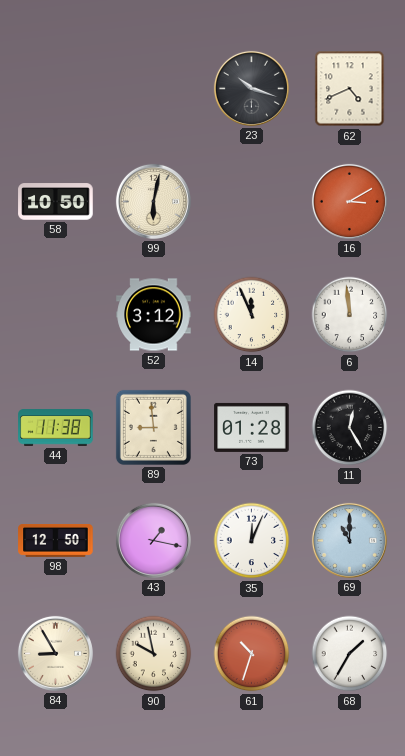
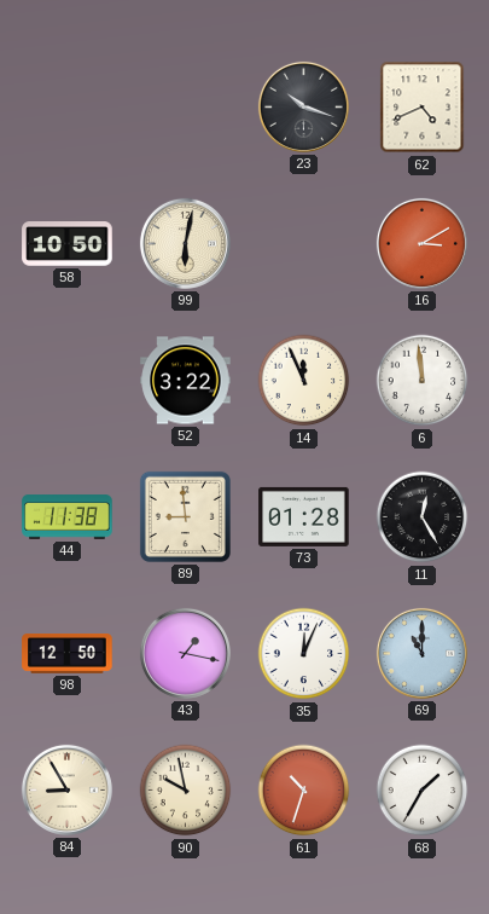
52: 3:12 -> 3:22 (186, 381)
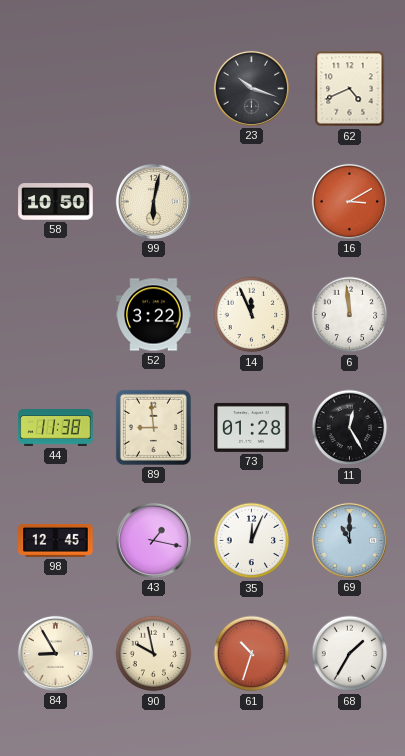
98: 12:50 -> 12:45 (56, 541)
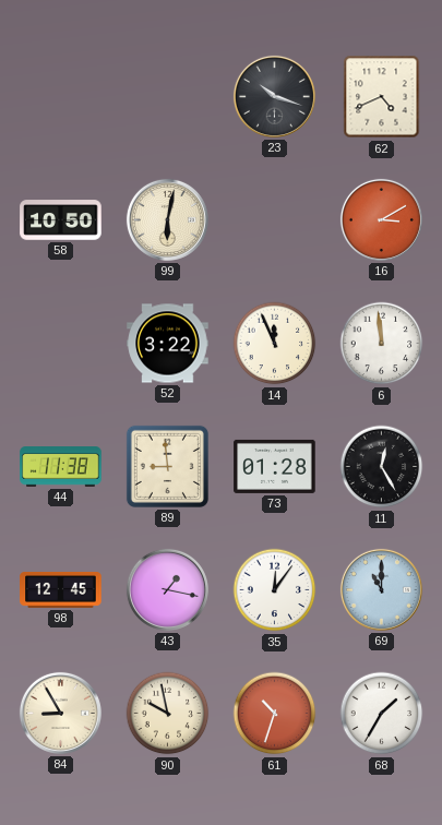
35: 12:04 -> 12:06 (275, 590)
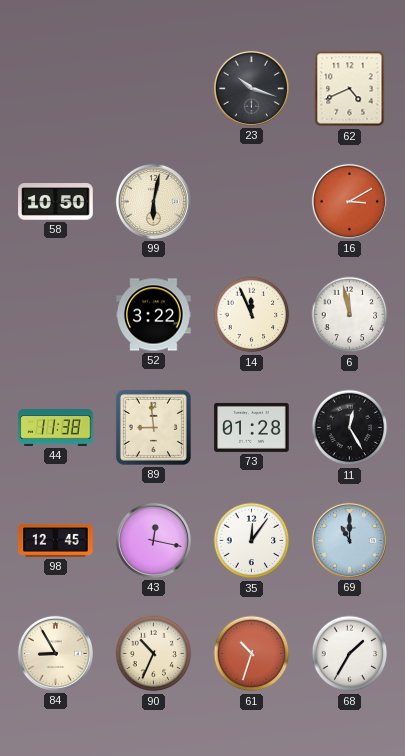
6: 11:59 -> 11:58 (350, 315)
43: 1:17 -> 12:17 (153, 540)
90: 9:58 -> 10:34 (154, 654)
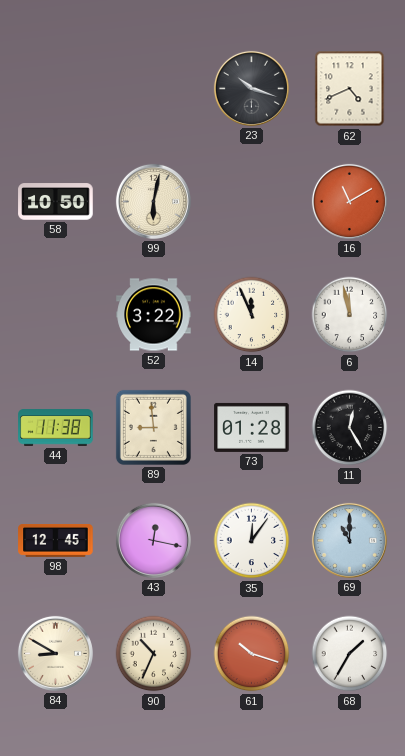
16: 3:10 -> 11:10 (349, 201)
84: 8:55 -> 8:50 (55, 653)
61: 10:33 -> 10:18 (252, 654)
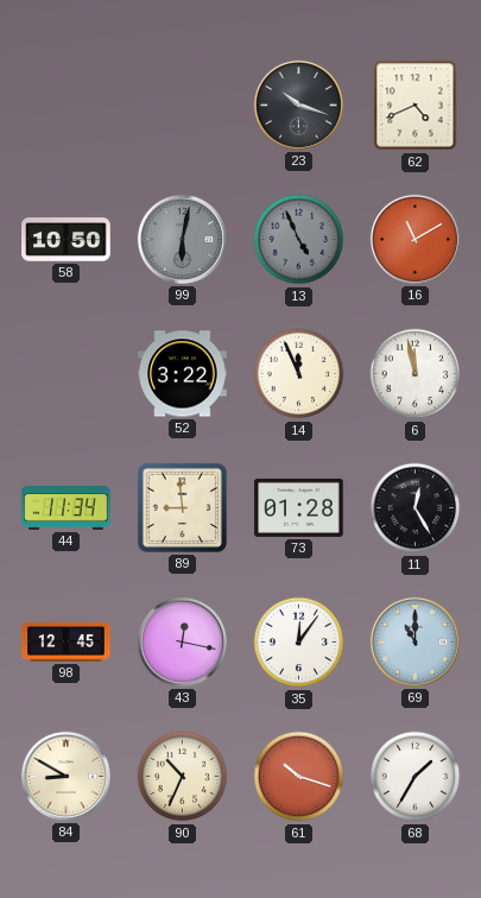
99 dial: cream -> grey (182, 239)
13: none -> 4:56 (299, 240)
44: 11:38 -> 11:34 (67, 508)
